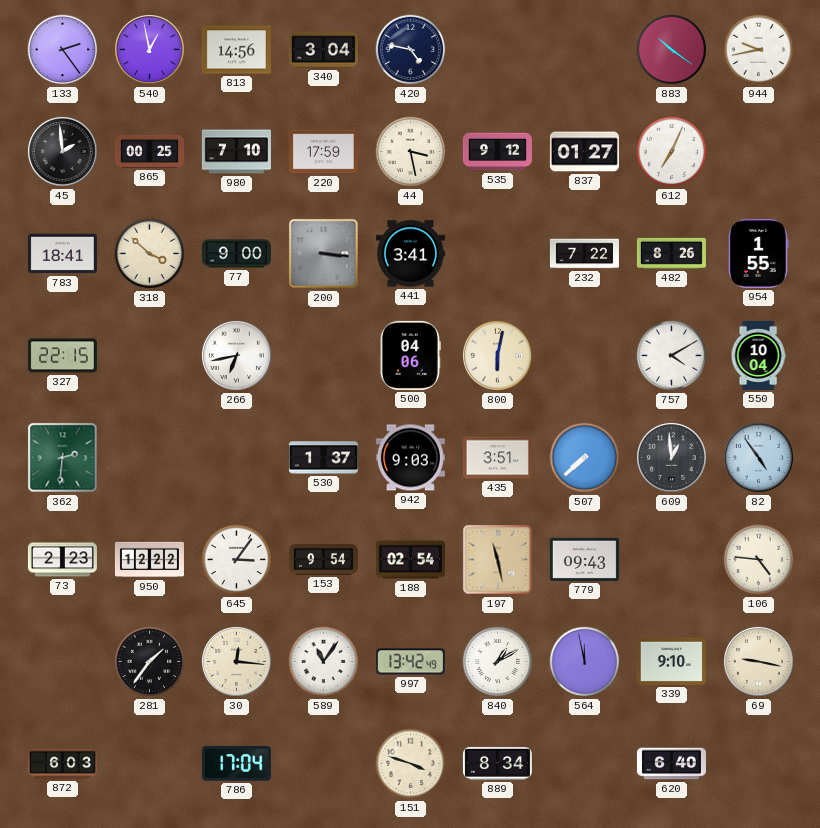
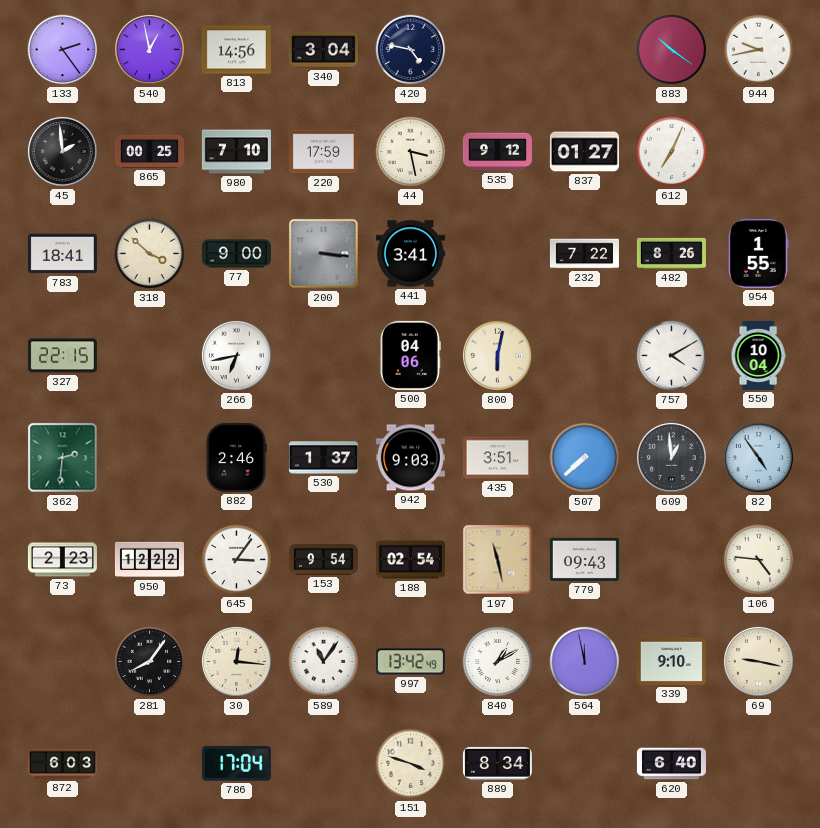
882: none -> 2:46 (236, 457)
281: 1:36 -> 8:06 (150, 662)
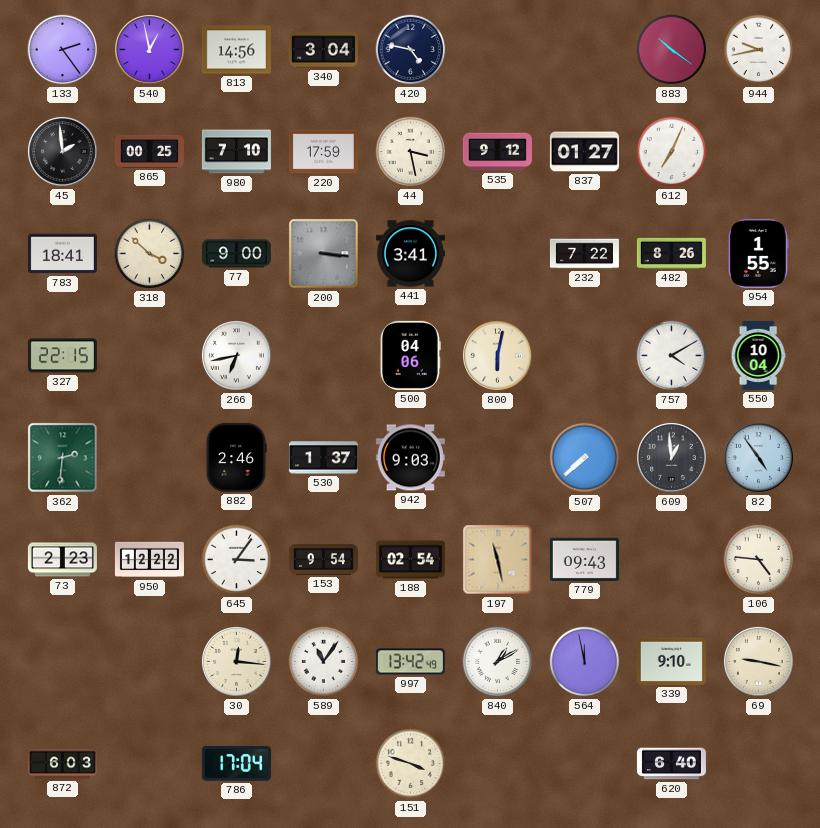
435: 3:51 -> none (497, 458)
281: 8:06 -> none (150, 662)
889: 8:34 -> none (497, 763)
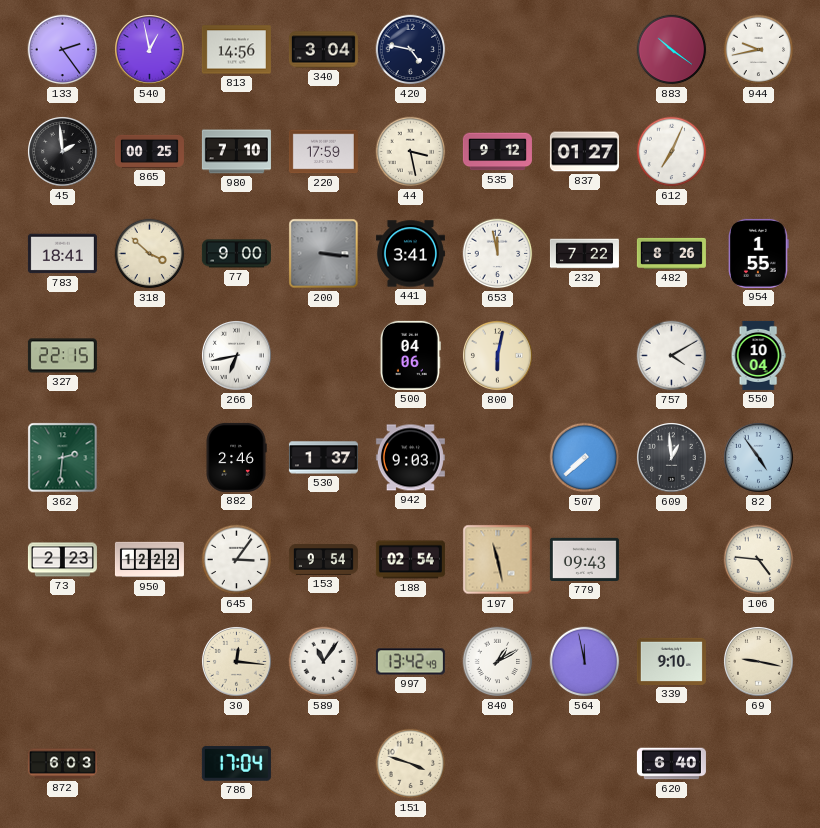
653: none -> 11:58 (498, 254)
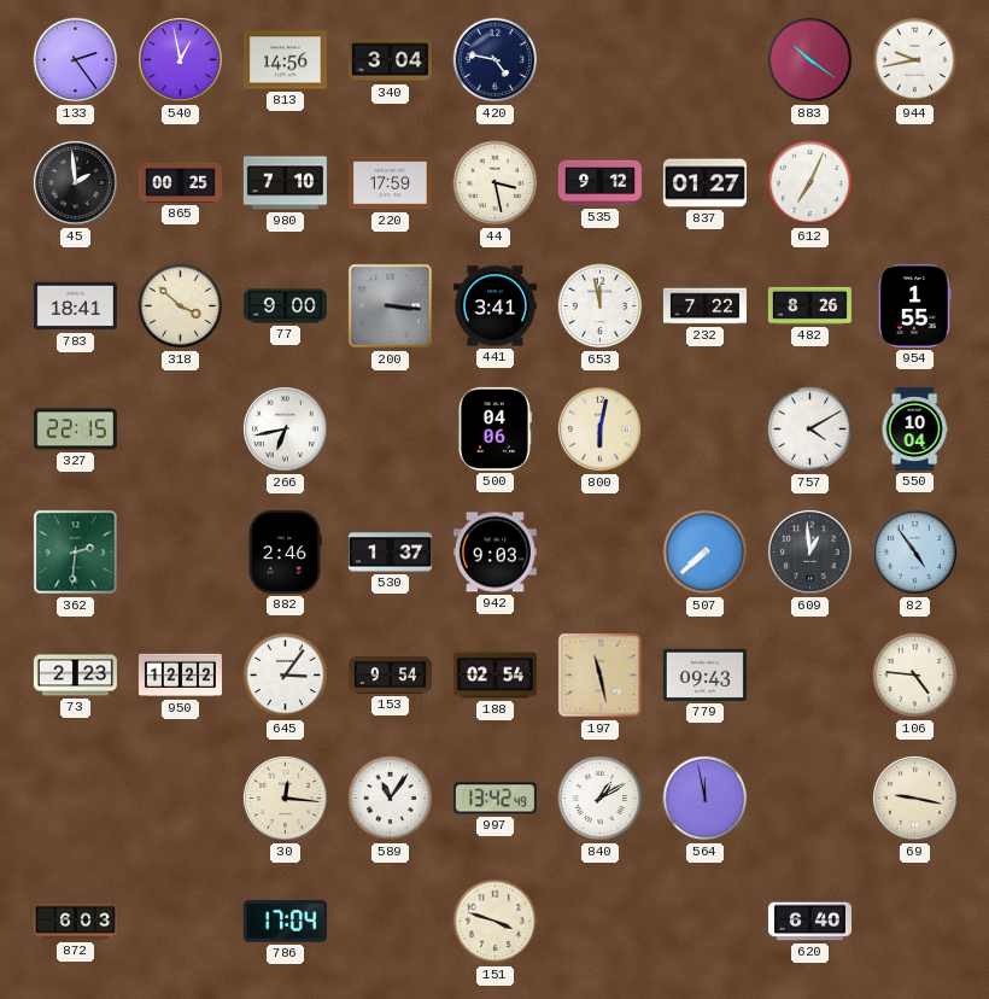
339: 9:10 -> none (671, 661)
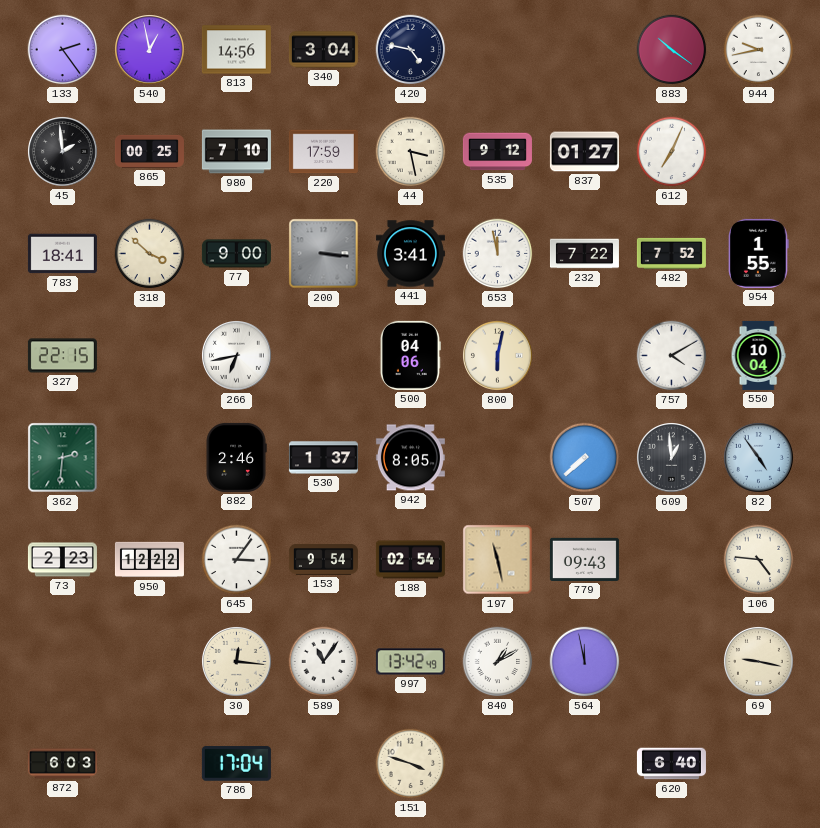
482: 8:26 -> 7:52 (671, 253)
942: 9:03 -> 8:05 (410, 458)
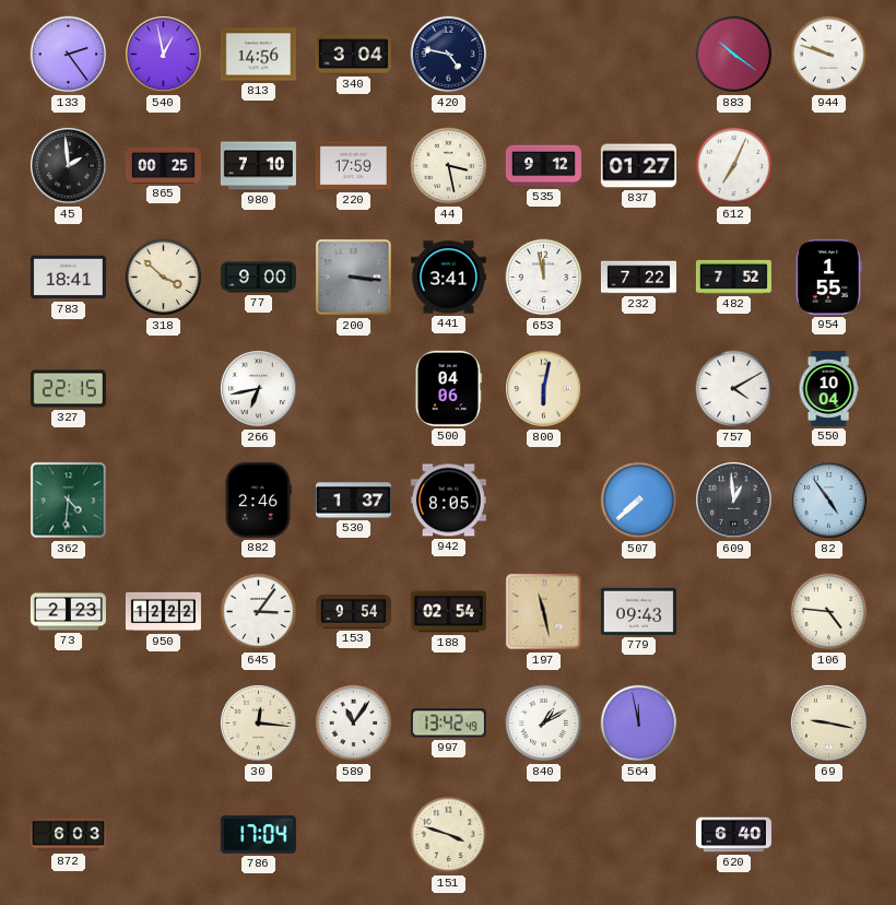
944: 9:43 -> 9:48 (829, 55)
362: 2:31 -> 4:31 (69, 501)
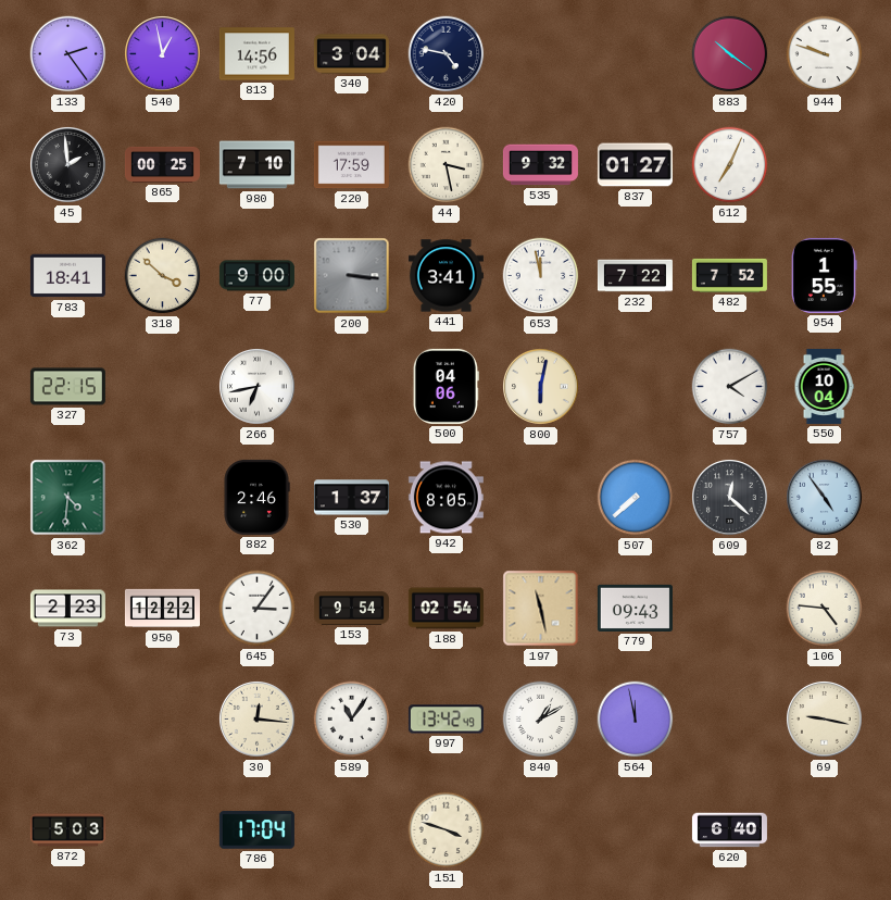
535: 9:12 -> 9:32 (540, 165)
609: 12:59 -> 12:22 (730, 498)
872: 6:03 -> 5:03 (67, 830)
